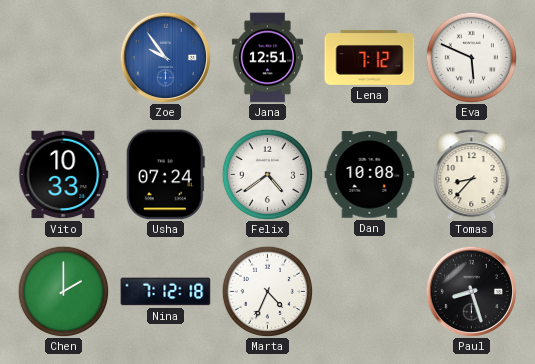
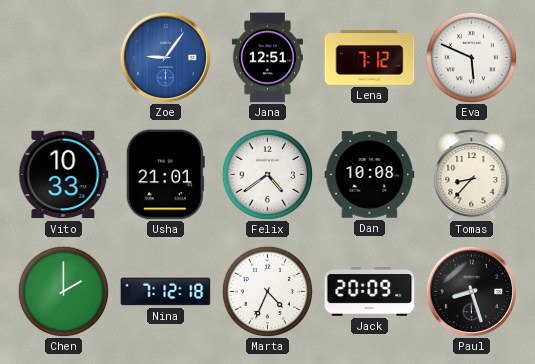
Zoe: 9:54 -> 9:06 (165, 57)
Usha: 07:24 -> 21:01 (165, 175)
Jack: none -> 20:09 (370, 292)
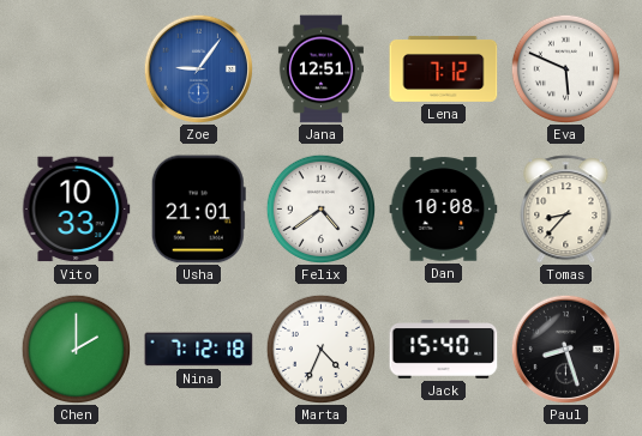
Jack: 20:09 -> 15:40 (444, 350)
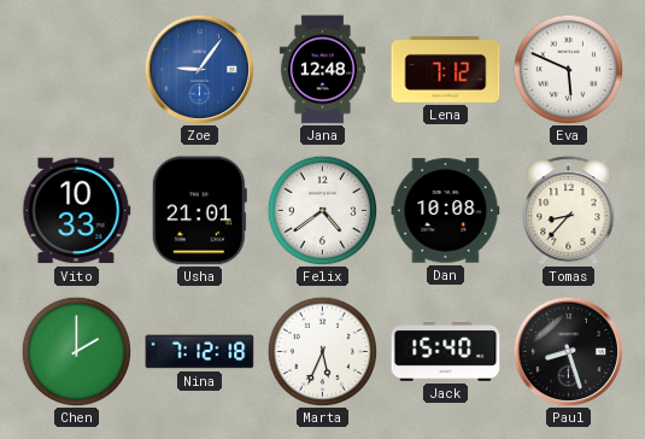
Jana: 12:51 -> 12:48 (322, 70)
Marta: 4:34 -> 5:34 (322, 351)
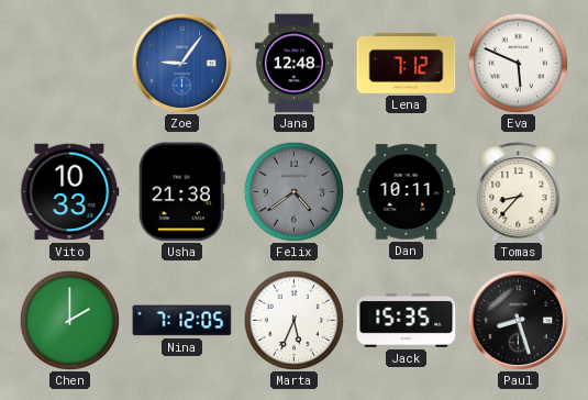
Usha: 21:01 -> 21:38 (181, 192)
Felix dial: white -> grey (293, 191)
Dan: 10:08 -> 10:11 (407, 192)
Nina: 7:12:18 -> 7:12:05 (182, 321)
Jack: 15:40 -> 15:35 (407, 321)
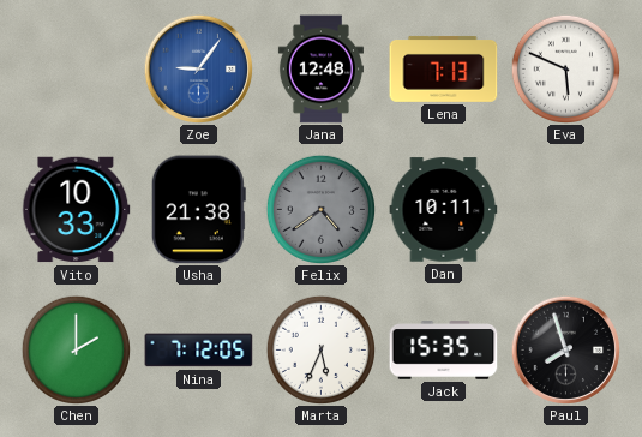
Lena: 7:12 -> 7:13 (444, 68)
Tomas: 8:37 -> none (519, 192)
Paul: 8:27 -> 7:57 (565, 349)
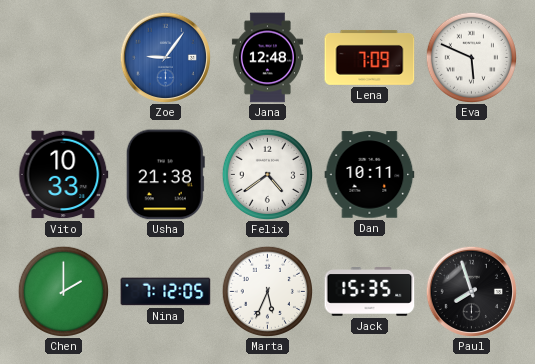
Lena: 7:13 -> 7:09 (370, 57)
Felix dial: grey -> white (267, 174)
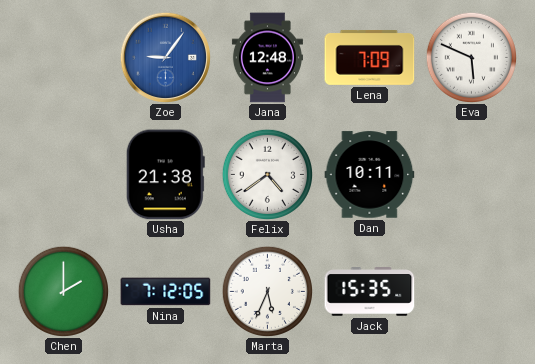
Vito: 10:33 -> none (64, 175)
Paul: 7:57 -> none (471, 291)
